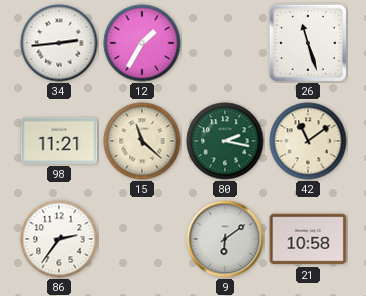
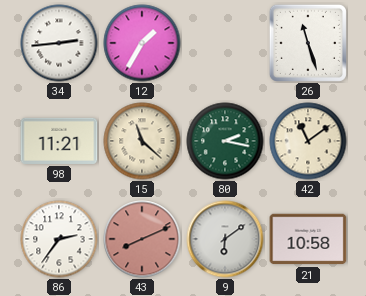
43: none -> 8:11 (142, 239)
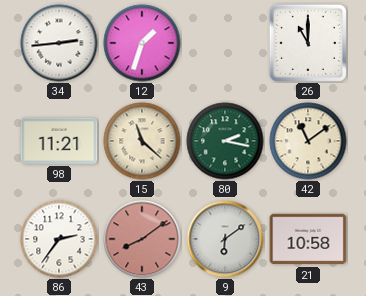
12: 1:35 -> 1:33 (142, 43)
26: 11:27 -> 11:00 (308, 43)
43: 8:11 -> 8:09 (142, 239)
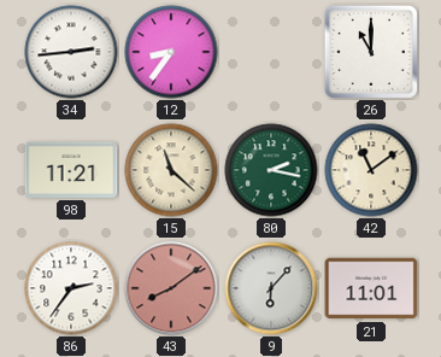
12: 1:33 -> 8:36 (171, 52)
9: 6:09 -> 6:07 (271, 288)
21: 10:58 -> 11:01 (371, 288)
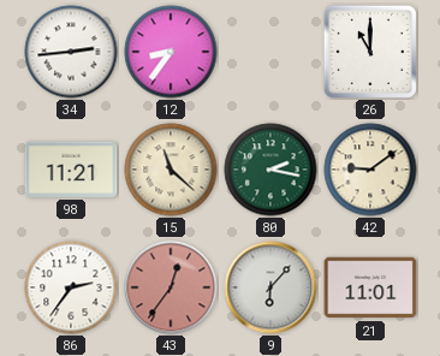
42: 11:09 -> 9:09 (370, 170)
43: 8:09 -> 12:36 (171, 287)
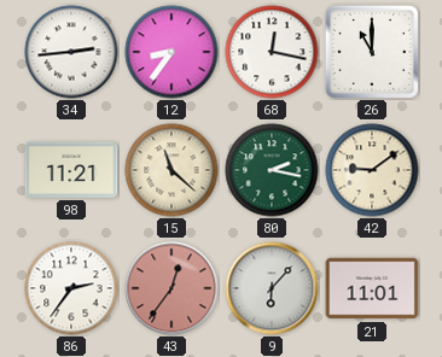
68: none -> 12:17 (272, 52)
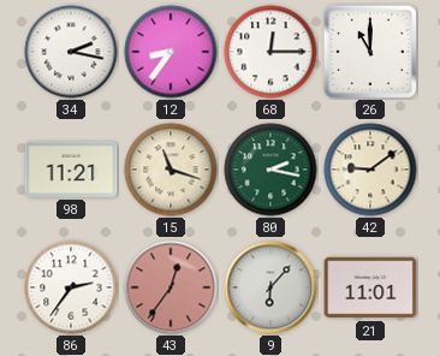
34: 2:44 -> 2:17 (71, 52)
68: 12:17 -> 12:15 (270, 52)
15: 11:22 -> 11:18 (171, 170)
